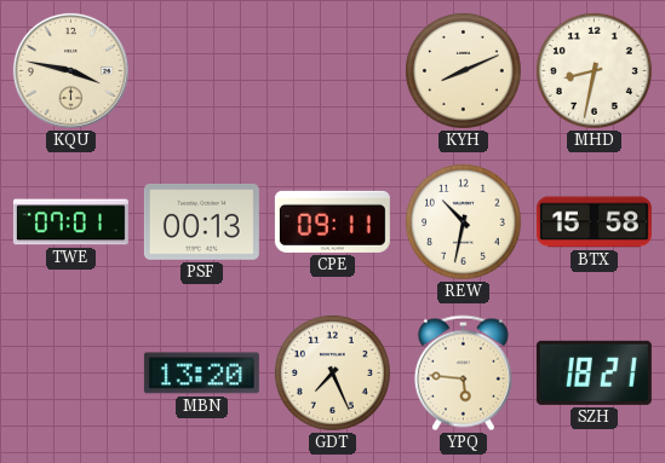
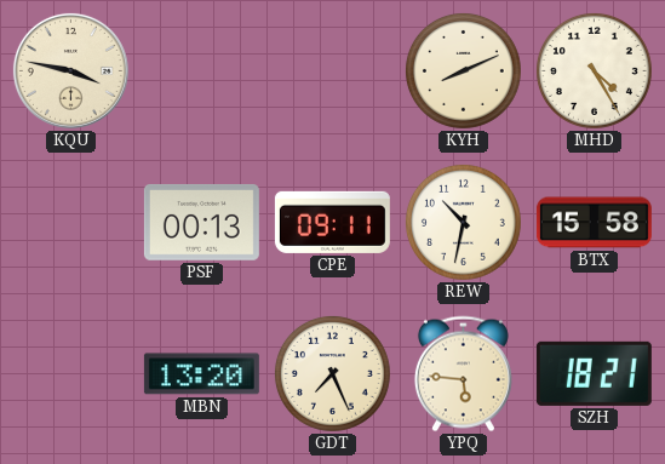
MHD: 8:32 -> 4:25 (594, 70)
TWE: 07:01 -> none (70, 222)
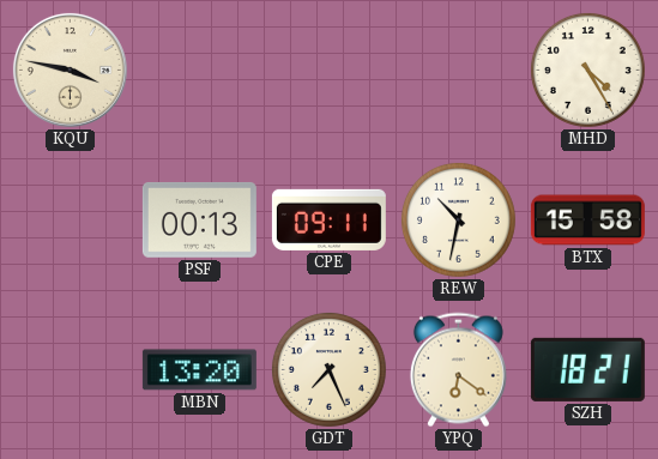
KYH: 8:11 -> none (463, 70)
YPQ: 5:46 -> 6:21 (458, 370)
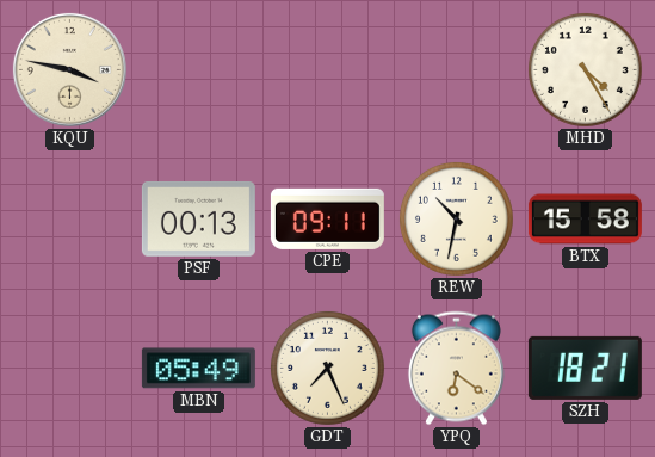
MBN: 13:20 -> 05:49 (198, 369)
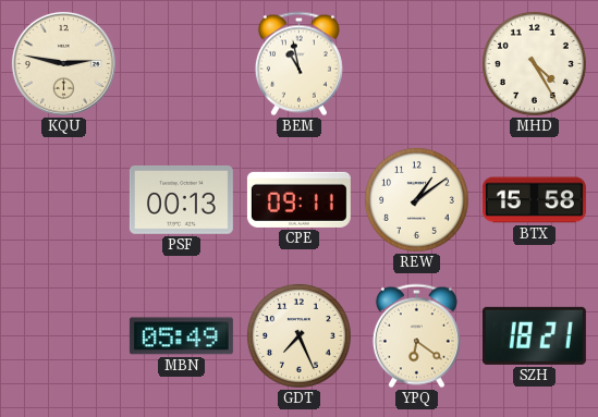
KQU: 3:47 -> 2:47 (63, 63)
BEM: none -> 10:58 (298, 64)
REW: 10:32 -> 1:09 (416, 199)
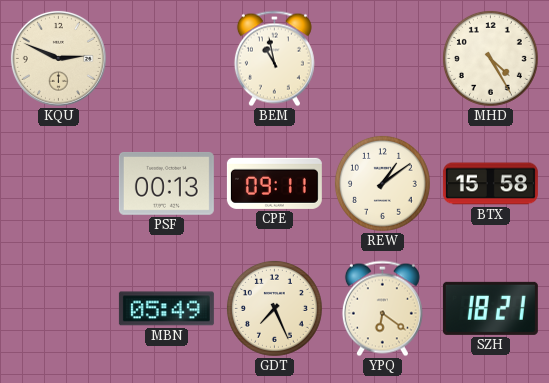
KQU: 2:47 -> 2:49 (58, 58)
